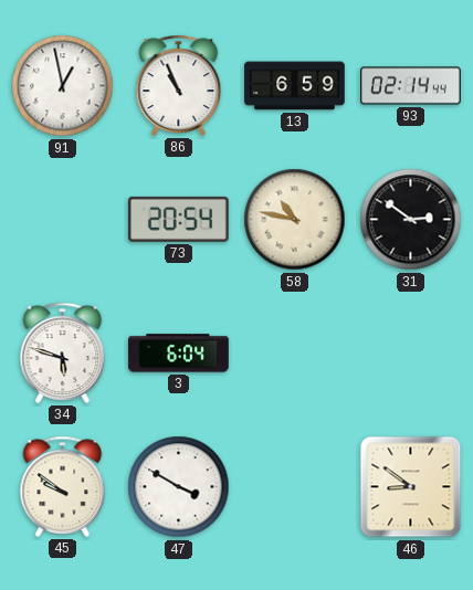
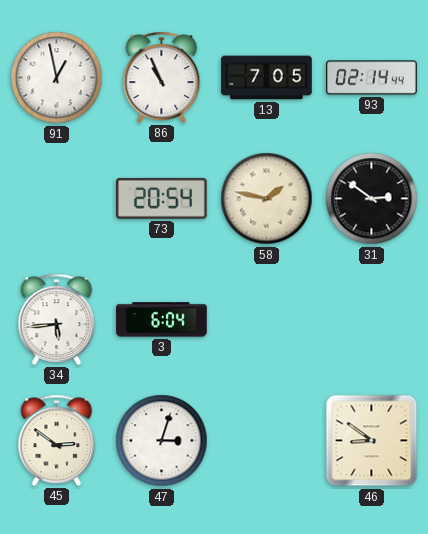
13: 6:59 -> 7:05 (267, 78)
58: 10:47 -> 1:47 (267, 199)
34: 5:48 -> 5:44 (57, 319)
45: 9:51 -> 2:51 (57, 440)
47: 3:50 -> 3:03 (162, 441)
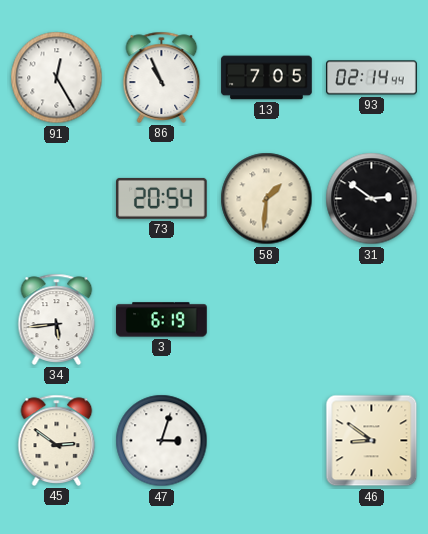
91: 12:58 -> 12:25 (57, 78)
58: 1:47 -> 1:31 (267, 199)
3: 6:04 -> 6:19 (162, 320)
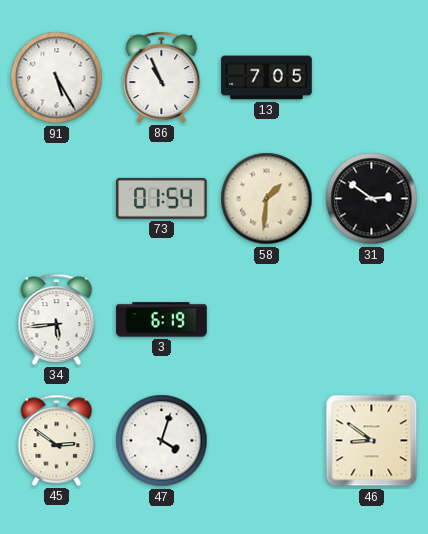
91: 12:25 -> 5:25 (57, 78)
93: 02:14 -> none (372, 78)
73: 20:54 -> 01:54 (162, 198)
47: 3:03 -> 4:03 (162, 441)
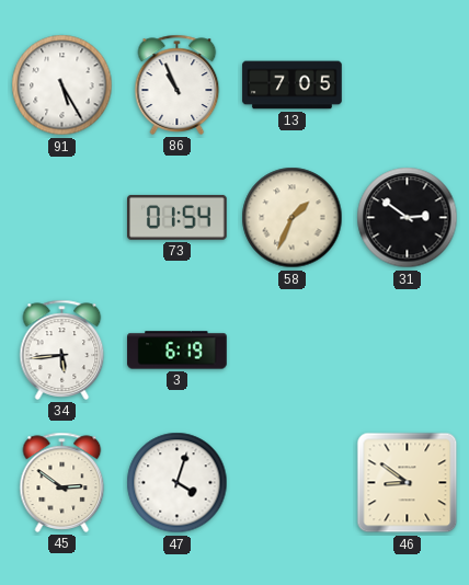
58: 1:31 -> 1:34 (293, 218)
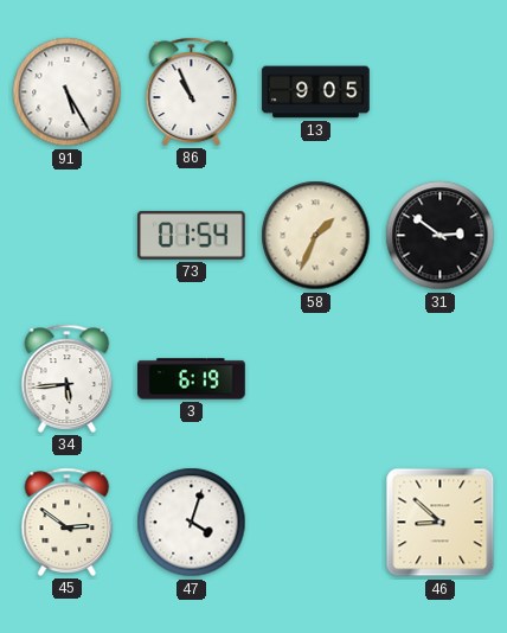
13: 7:05 -> 9:05 (316, 92)
46: 8:51 -> 8:52 (441, 523)
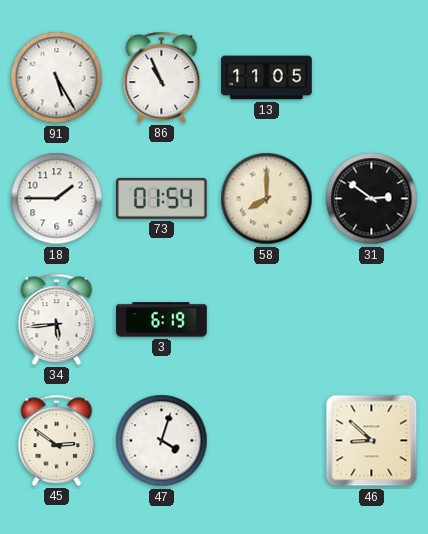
13: 9:05 -> 11:05 (267, 78)
18: none -> 1:45 (57, 199)
58: 1:34 -> 8:00 (267, 199)
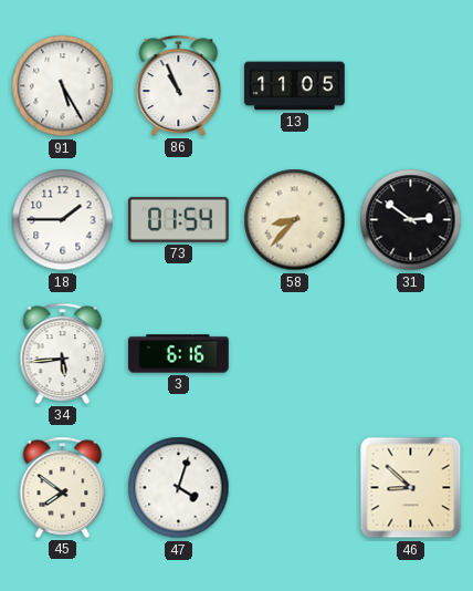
58: 8:00 -> 8:37 (295, 220)
3: 6:19 -> 6:16 (179, 354)
45: 2:51 -> 7:51 (63, 487)
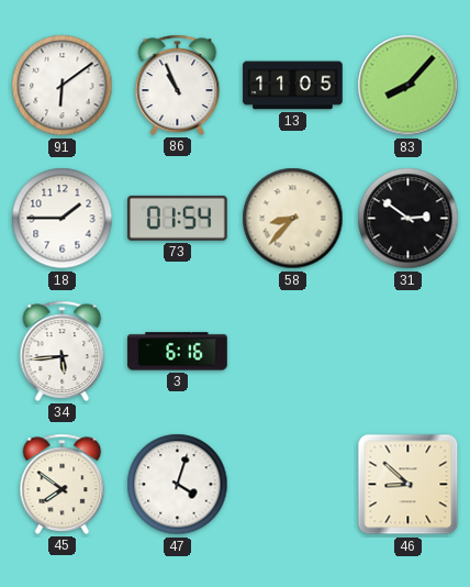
91: 5:25 -> 6:09 (63, 86)
83: none -> 8:07 (409, 86)
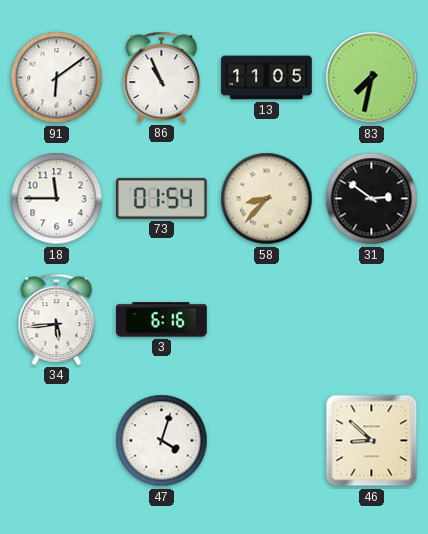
83: 8:07 -> 7:32 (372, 78)
18: 1:45 -> 11:45 (57, 199)
45: 7:51 -> none (63, 484)
